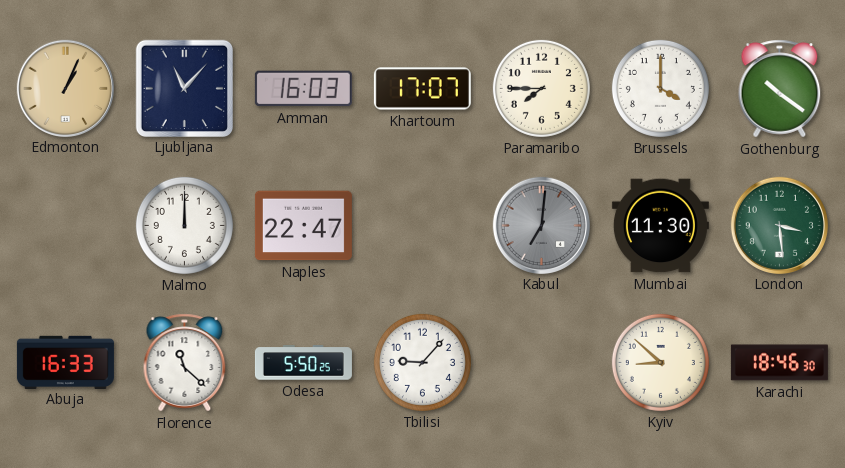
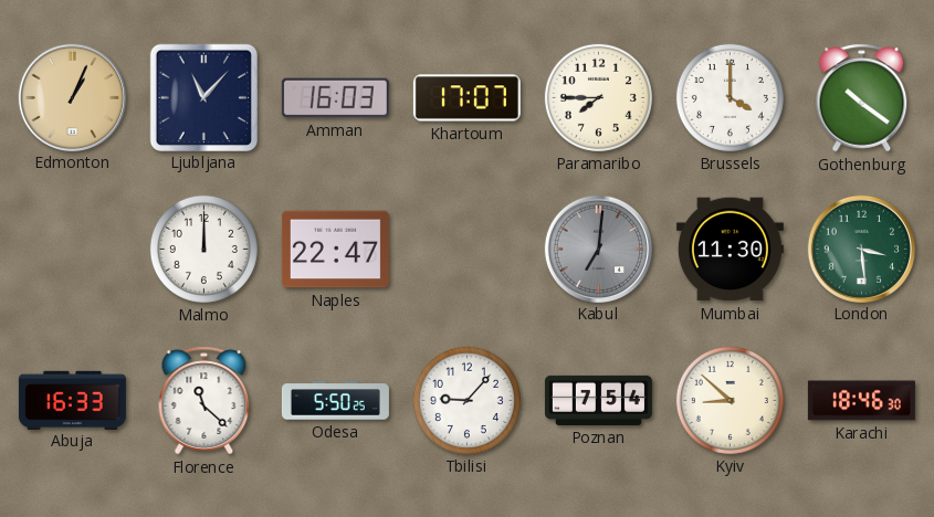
Poznan: none -> 7:54 (598, 400)
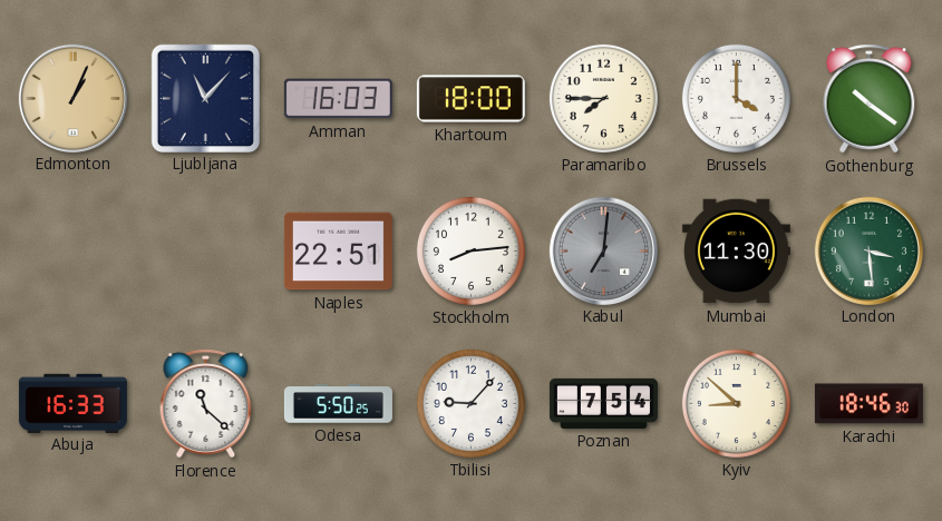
Khartoum: 17:07 -> 18:00 (470, 99)
Malmo: 12:00 -> none (203, 249)
Naples: 22:47 -> 22:51 (338, 252)
Stockholm: none -> 8:14 (470, 250)
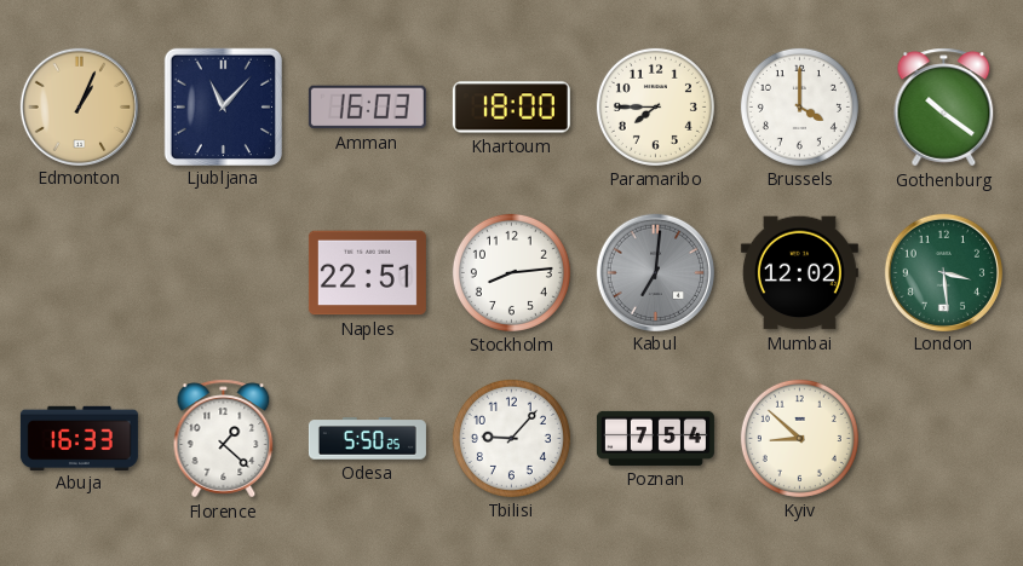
Mumbai: 11:30 -> 12:02 (799, 273)
Florence: 11:22 -> 1:22 (224, 439)
Karachi: 18:46 -> none (868, 404)
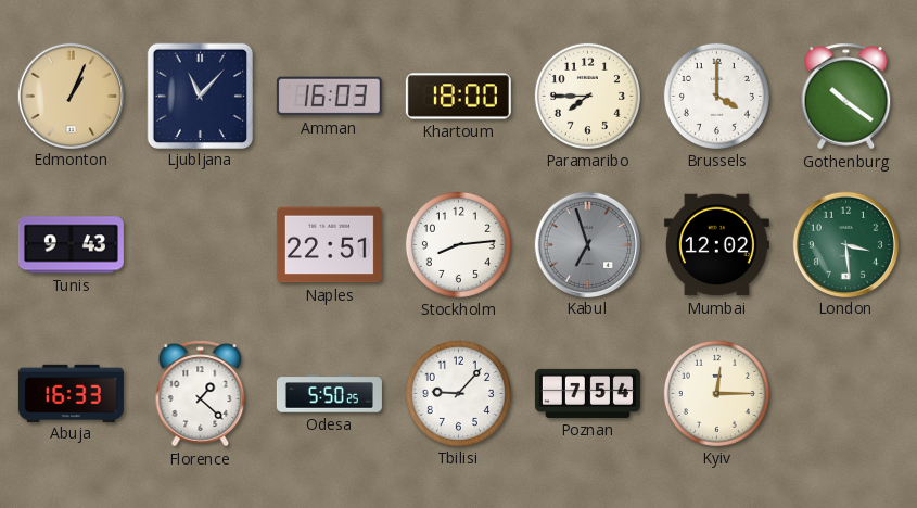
Tunis: none -> 9:43 (71, 245)
Kabul: 7:01 -> 6:57 (587, 244)
Kyiv: 8:52 -> 12:15 (716, 393)
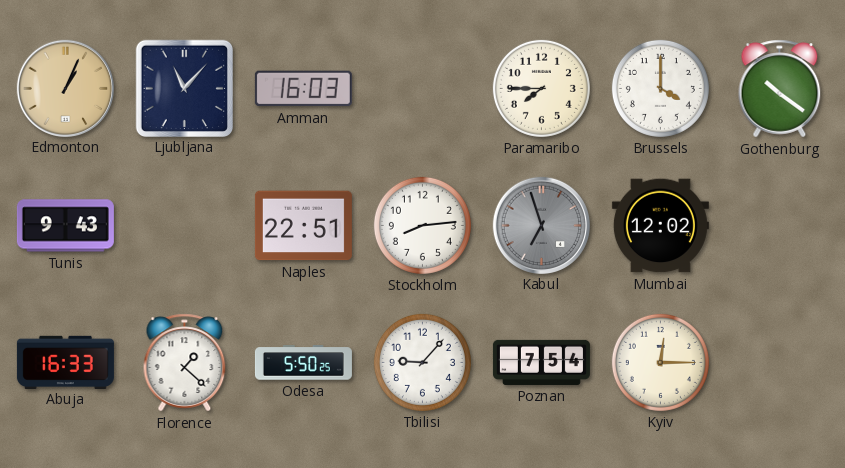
Khartoum: 18:00 -> none (458, 97)
London: 3:29 -> none (845, 244)
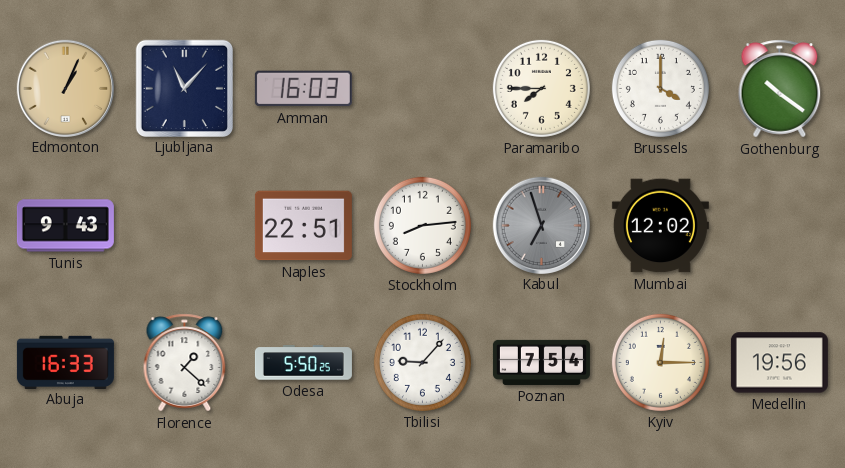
Medellin: none -> 19:56 (779, 363)
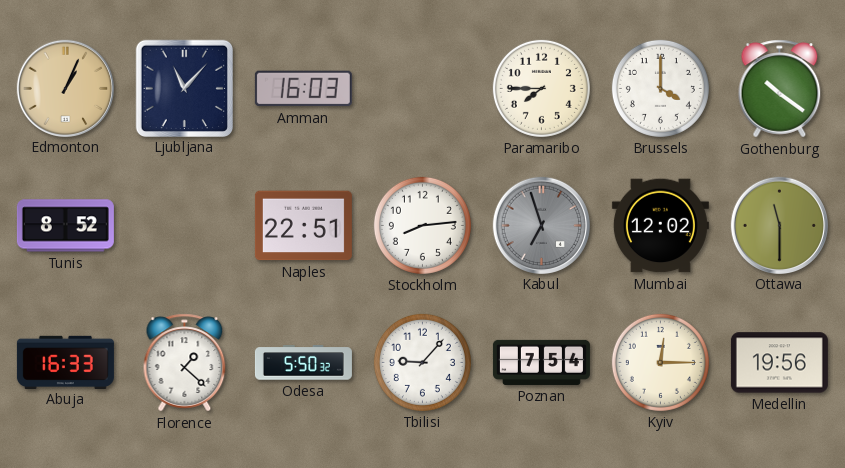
Tunis: 9:43 -> 8:52 (65, 226)
Ottawa: none -> 11:30 (779, 225)
Odesa: 5:50:25 -> 5:50:32 (303, 363)
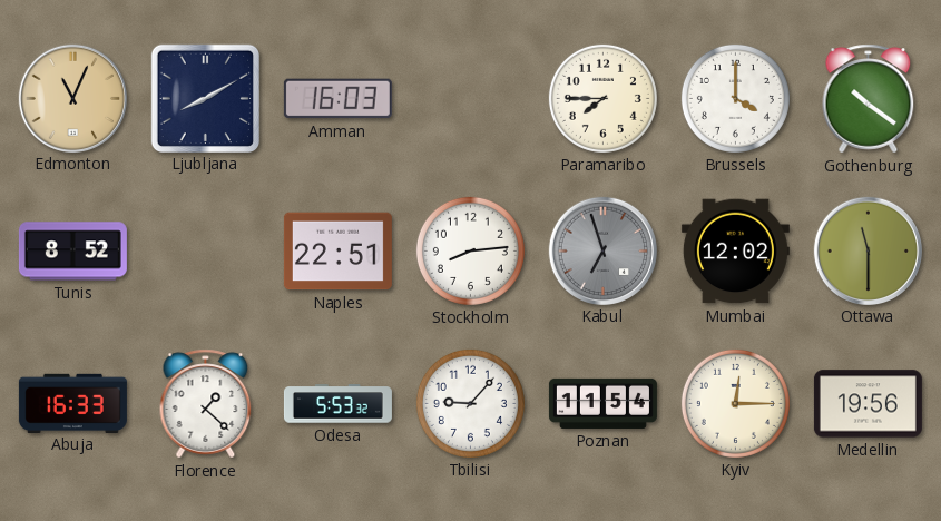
Edmonton: 1:04 -> 11:04 (72, 98)
Ljubljana: 11:07 -> 8:10 (205, 98)
Odesa: 5:50 -> 5:53 (337, 404)
Poznan: 7:54 -> 11:54 (602, 403)
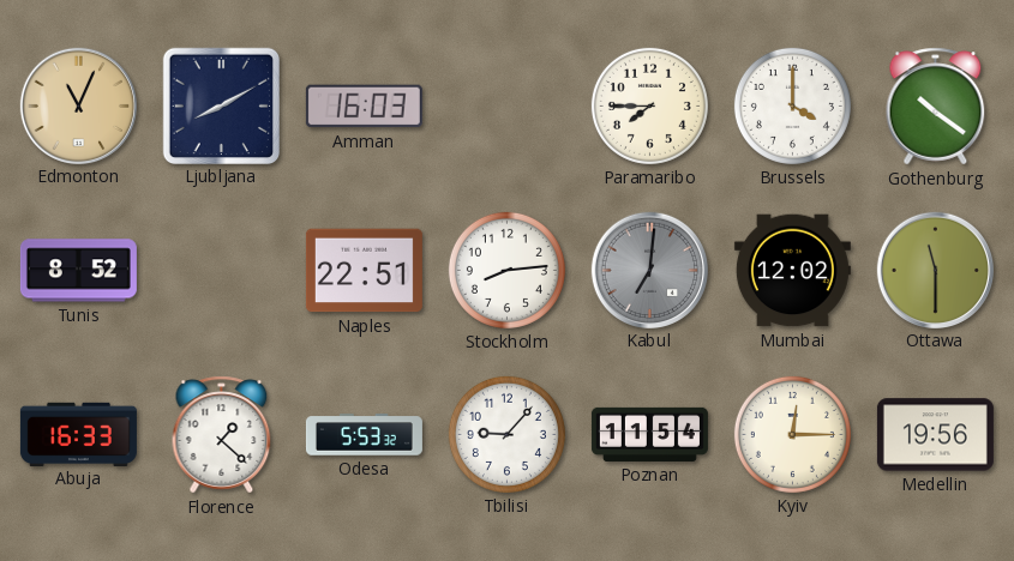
Kabul: 6:57 -> 7:01 (649, 270)
